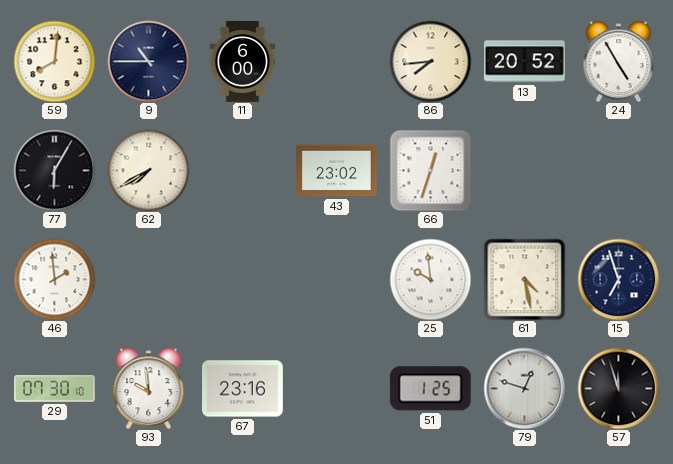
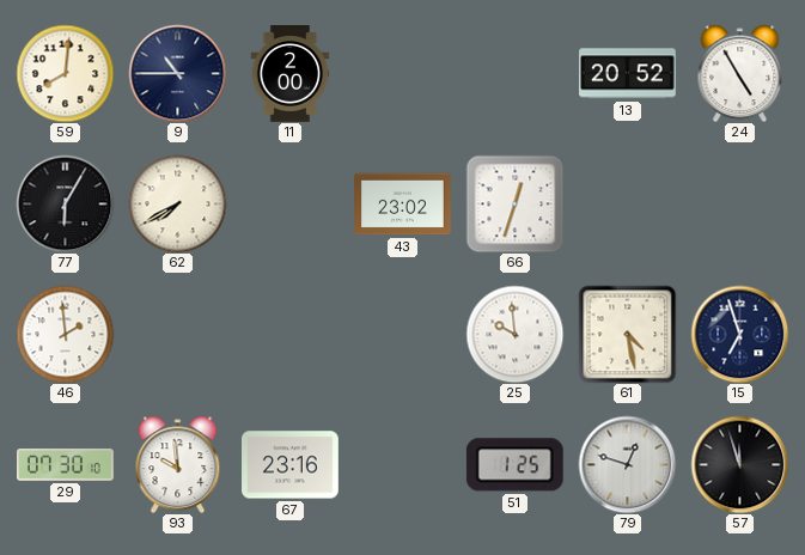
11: 6:00 -> 2:00 (291, 74)
86: 7:44 -> none (430, 61)
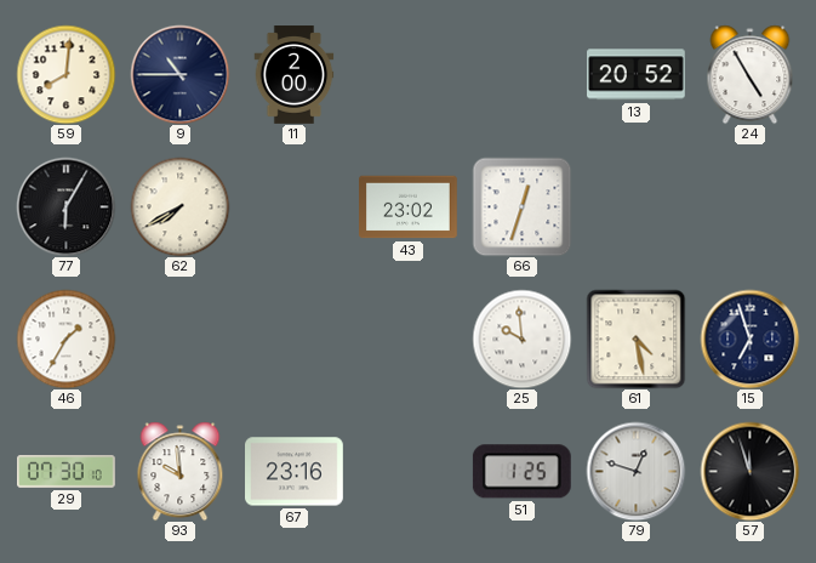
46: 1:59 -> 1:35 (65, 339)
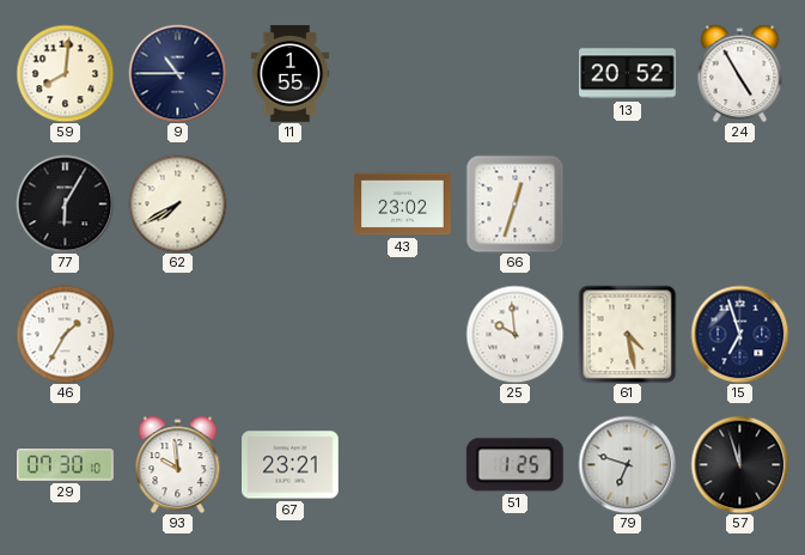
11: 2:00 -> 1:55 (291, 74)
67: 23:16 -> 23:21 (291, 465)
79: 12:48 -> 6:48 (627, 464)
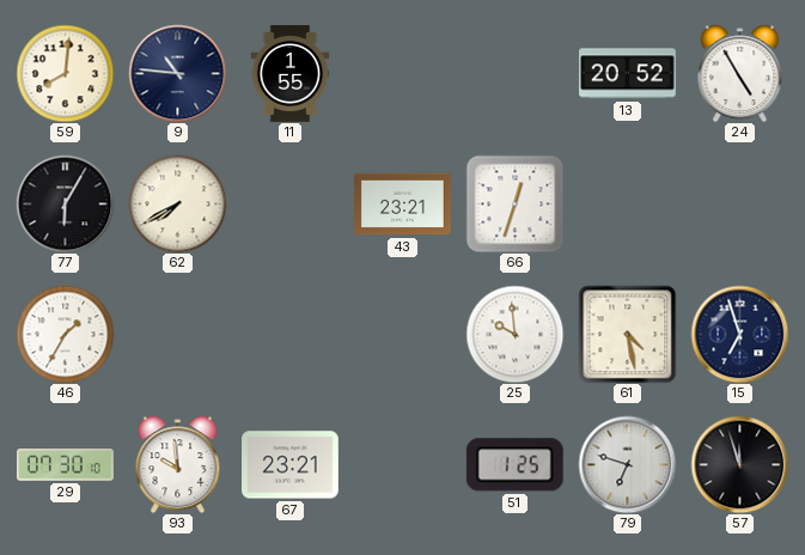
9: 10:45 -> 10:46 (177, 73)
43: 23:02 -> 23:21 (403, 205)
